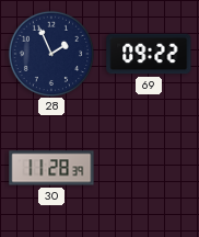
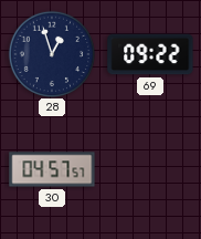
28: 1:56 -> 12:57 (51, 53)
30: 11:28 -> 04:57 (52, 169)
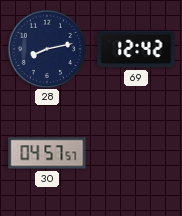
28: 12:57 -> 8:13 (46, 48)
69: 09:22 -> 12:42 (136, 49)
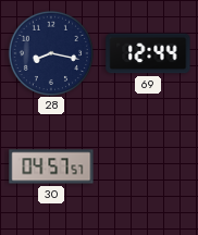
28: 8:13 -> 8:17 (50, 52)
69: 12:42 -> 12:44 (148, 53)
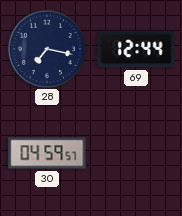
28: 8:17 -> 7:17 (46, 48)
30: 04:57 -> 04:59 (47, 153)
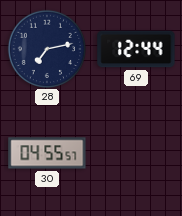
28: 7:17 -> 7:13 (46, 48)
30: 04:59 -> 04:55 (47, 153)
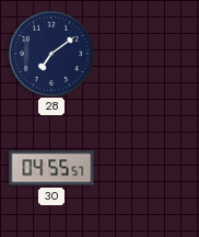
28: 7:13 -> 7:09 (50, 53)
69: 12:44 -> none (136, 49)
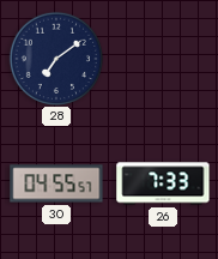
26: none -> 7:33 (163, 183)
